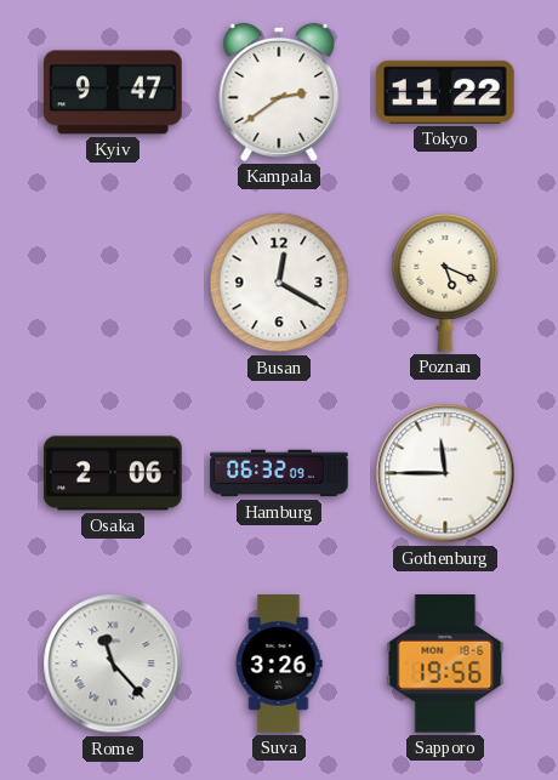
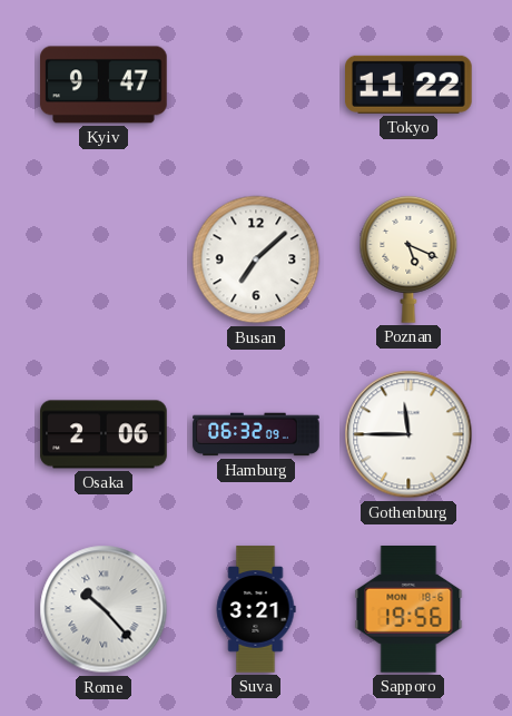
Kampala: 2:39 -> none (279, 92)
Busan: 12:20 -> 7:08 (256, 259)
Rome: 11:23 -> 10:23 (104, 609)
Suva: 3:26 -> 3:21 (256, 609)
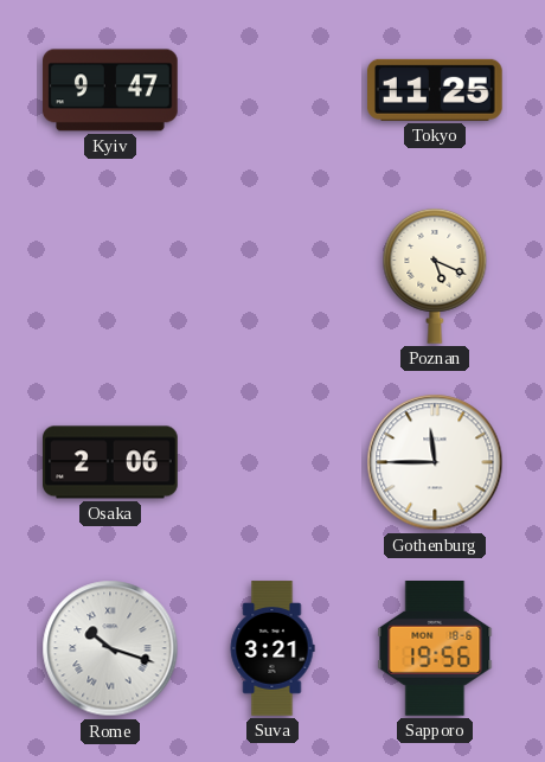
Tokyo: 11:22 -> 11:25 (436, 90)
Busan: 7:08 -> none (256, 259)
Hamburg: 06:32 -> none (256, 434)
Rome: 10:23 -> 10:18 (110, 648)
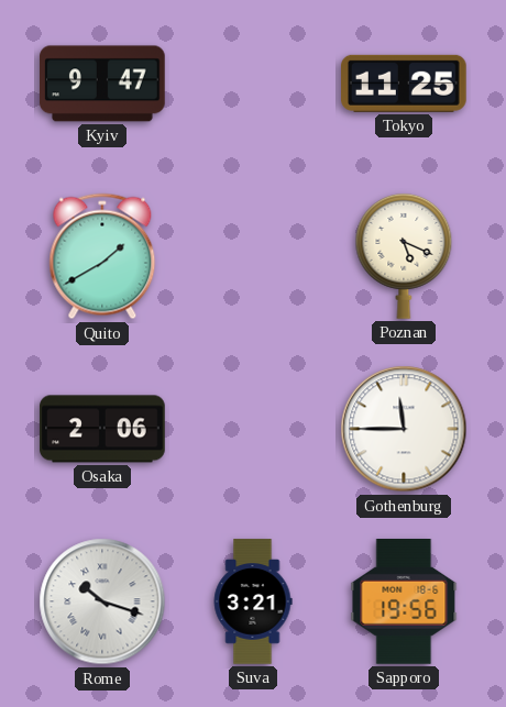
Quito: none -> 1:40 (102, 256)
